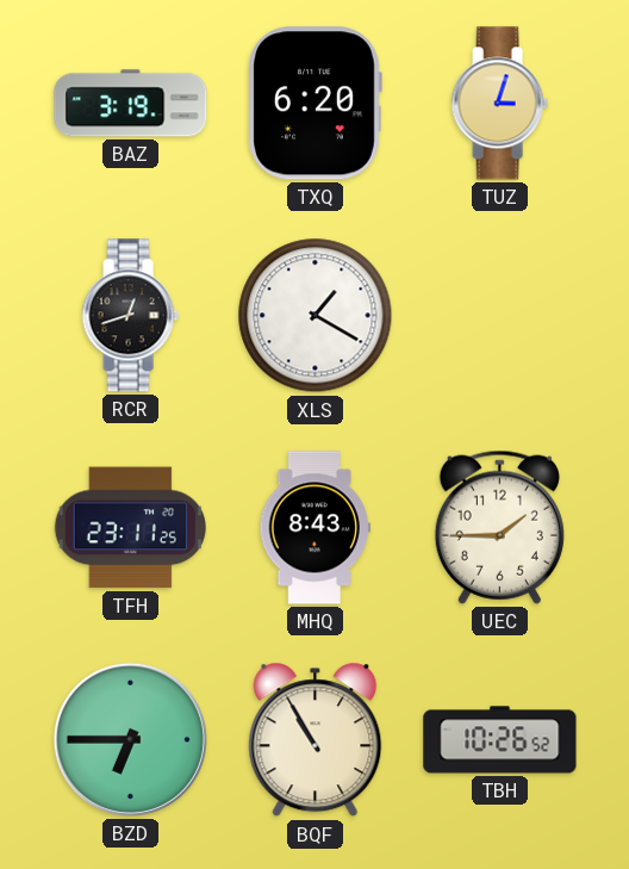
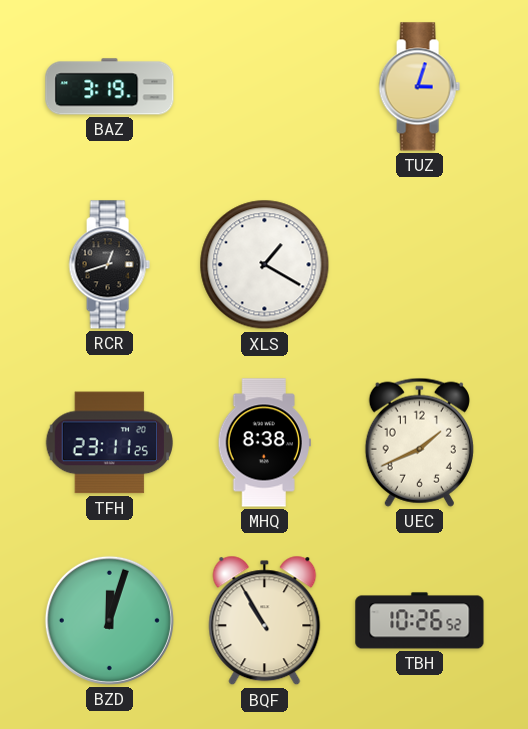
TXQ: 6:20 -> none (314, 104)
MHQ: 8:43 -> 8:38 (264, 443)
UEC: 1:45 -> 1:41 (419, 442)
BZD: 6:45 -> 12:03 (109, 620)
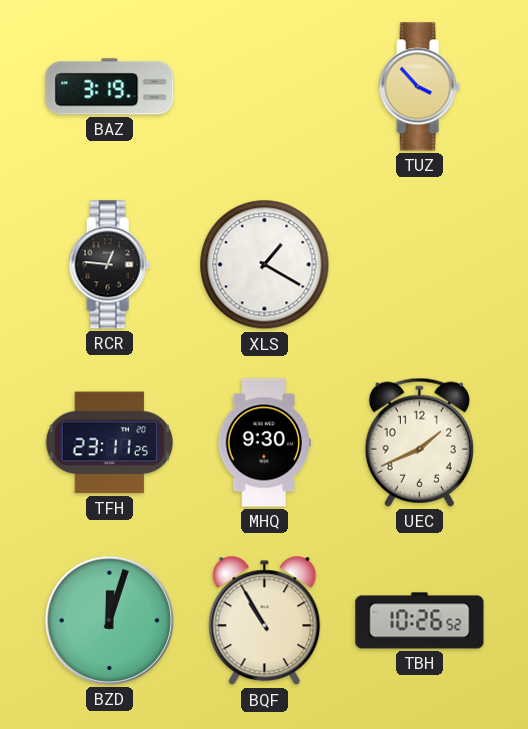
TUZ: 3:03 -> 3:53 (419, 87)
RCR: 12:42 -> 12:46 (109, 265)
MHQ: 8:38 -> 9:30 (264, 443)
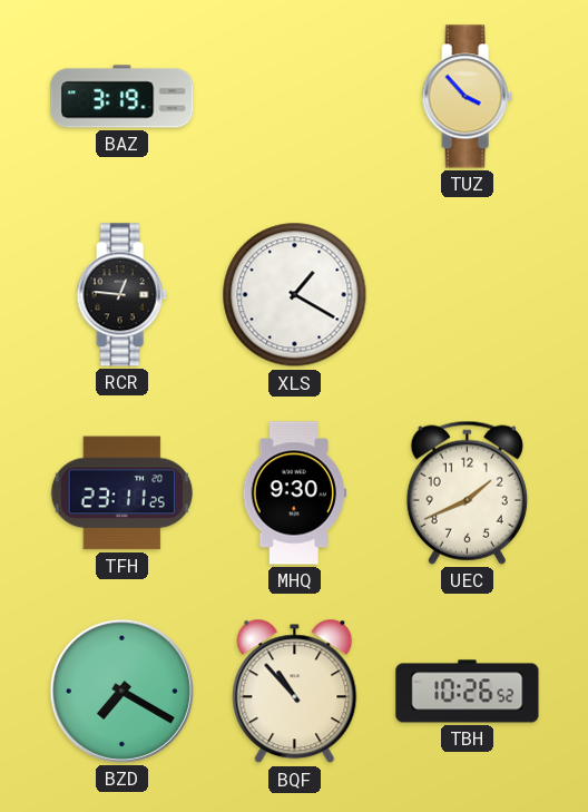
BZD: 12:03 -> 7:20 (121, 691)
BQF: 10:55 -> 10:53 (295, 692)
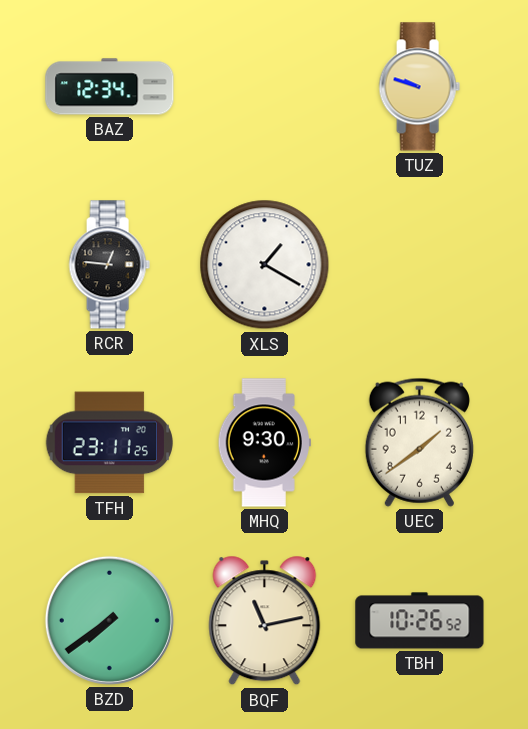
BAZ: 3:19 -> 12:34 (110, 87)
TUZ: 3:53 -> 9:48 (419, 87)
UEC: 1:41 -> 1:39 (419, 442)
BZD: 7:20 -> 7:39 (109, 620)
BQF: 10:53 -> 11:13 (265, 621)
